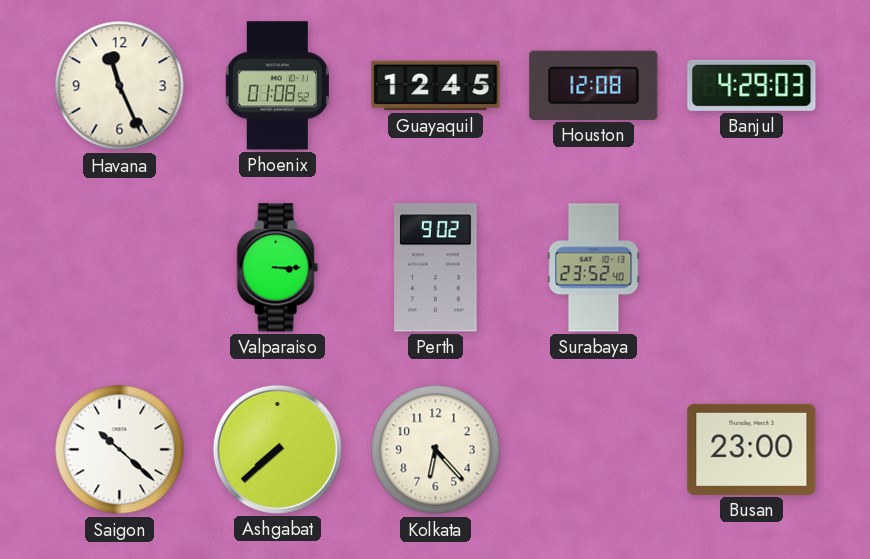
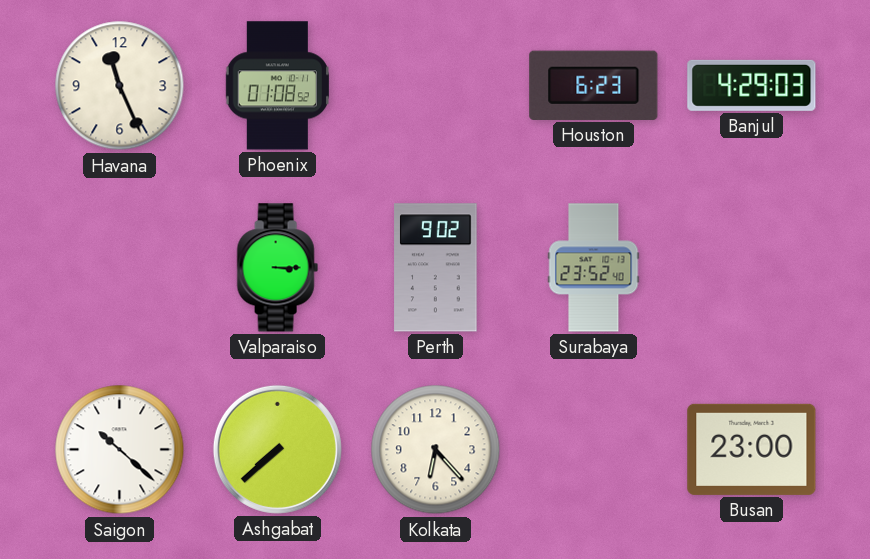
Guayaquil: 12:45 -> none (436, 86)
Houston: 12:08 -> 6:23 (594, 85)
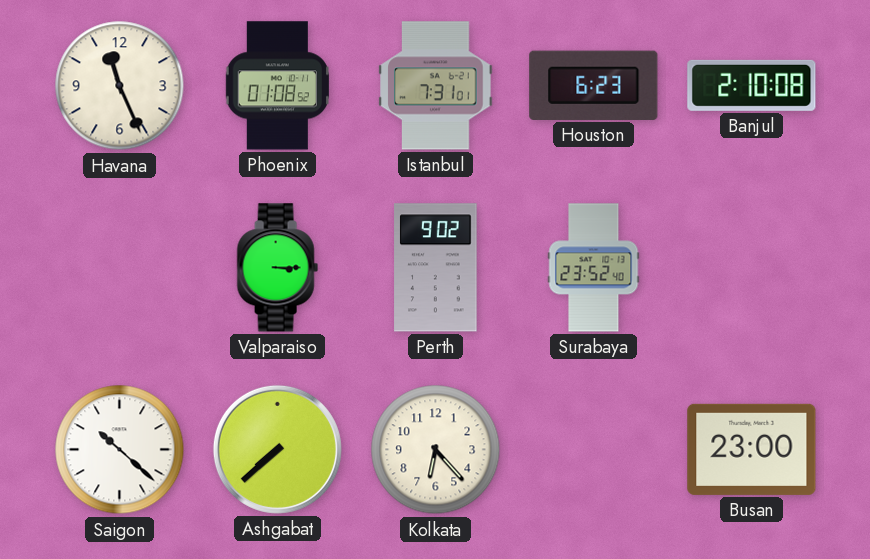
Istanbul: none -> 7:31 (436, 86)
Banjul: 4:29 -> 2:10 (752, 85)
